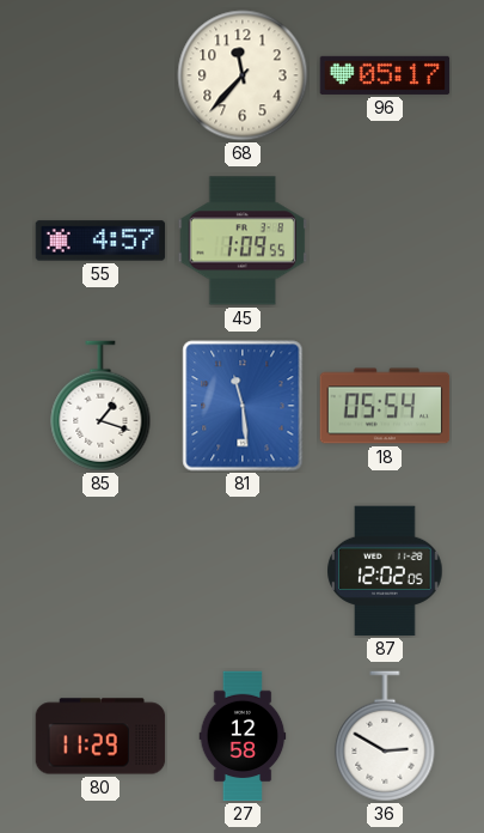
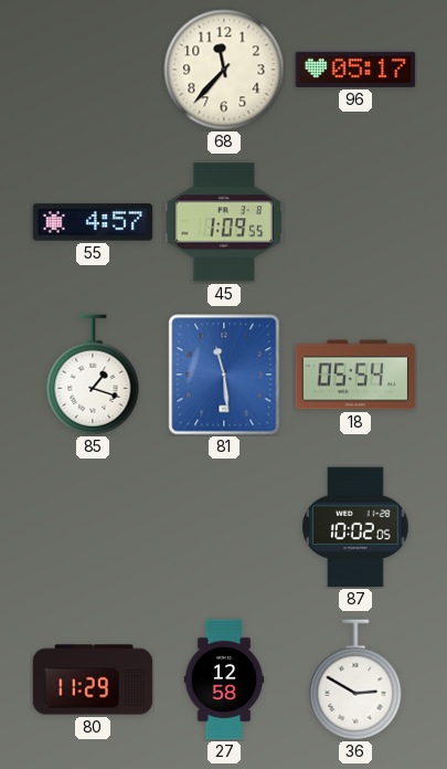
87: 12:02 -> 10:02 (355, 527)
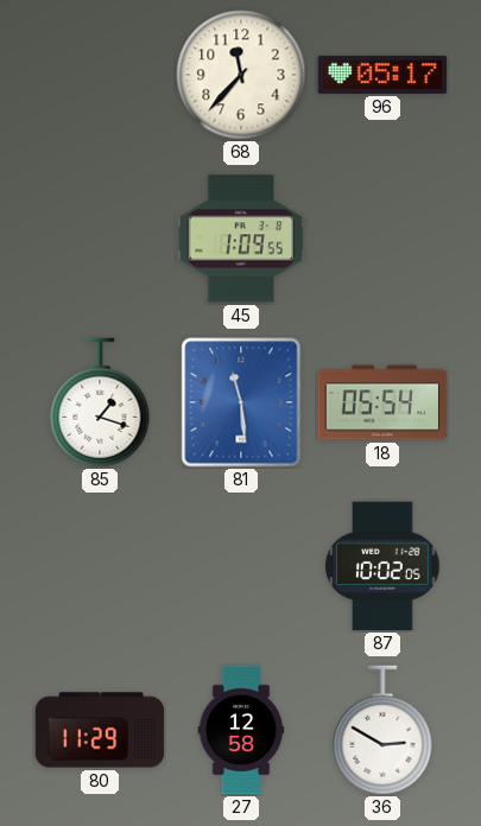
55: 4:57 -> none (93, 222)
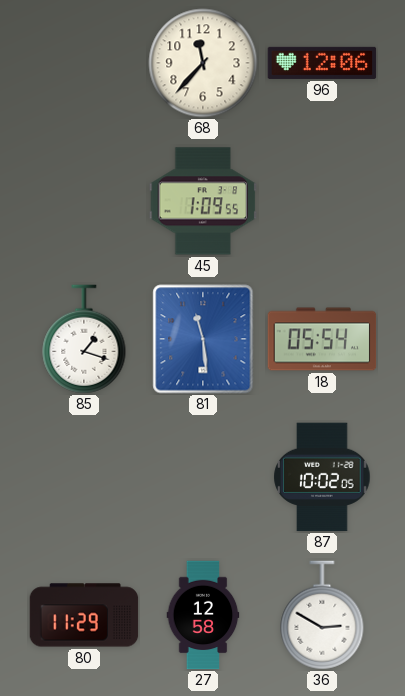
96: 05:17 -> 12:06 (322, 63)
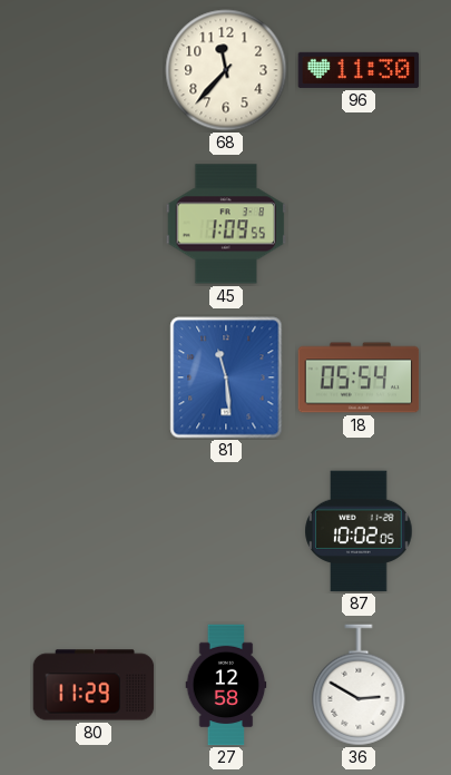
96: 12:06 -> 11:30 (359, 70)
85: 1:18 -> none (84, 339)
